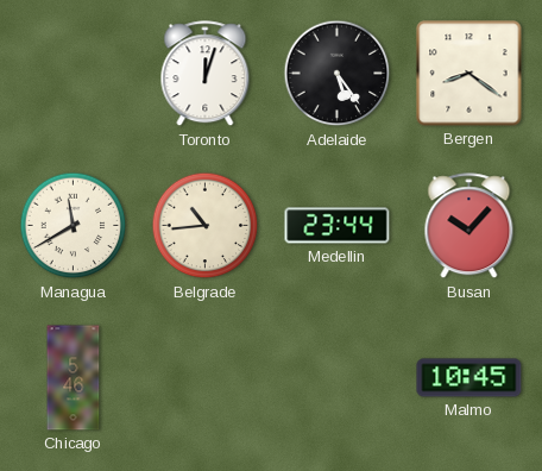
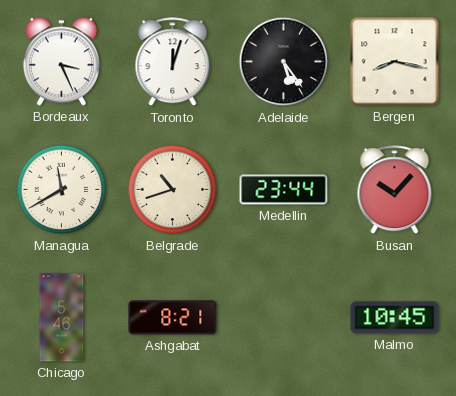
Bordeaux: none -> 3:26 (61, 62)
Bergen: 8:21 -> 8:17 (395, 62)
Belgrade: 10:44 -> 10:42 (173, 190)
Ashgabat: none -> 8:21 (173, 318)
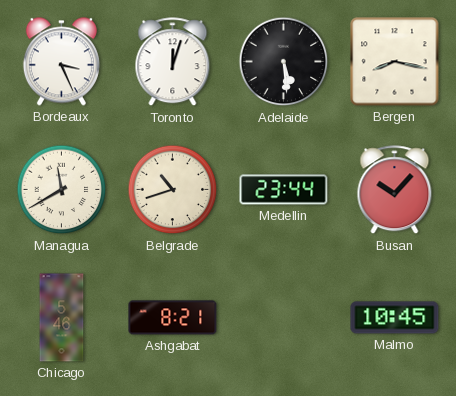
Adelaide: 5:24 -> 5:29 (284, 62)
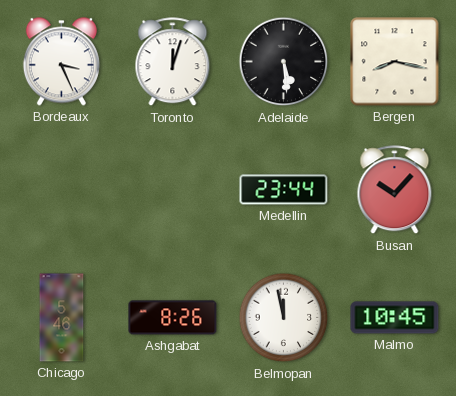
Managua: 11:40 -> none (62, 190)
Belgrade: 10:42 -> none (173, 190)
Ashgabat: 8:21 -> 8:26 (173, 318)
Belmopan: none -> 11:58 (284, 318)
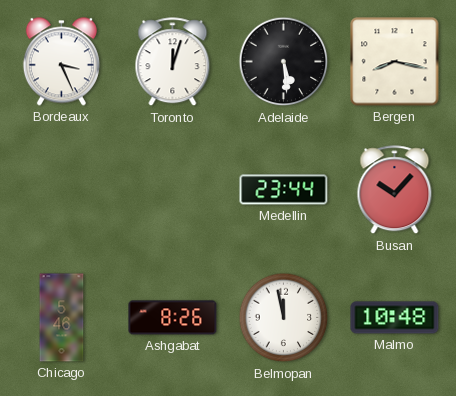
Malmo: 10:45 -> 10:48 (395, 318)
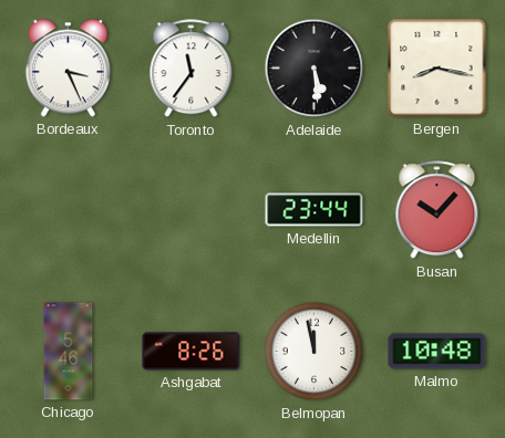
Toronto: 12:03 -> 11:36 (192, 69)
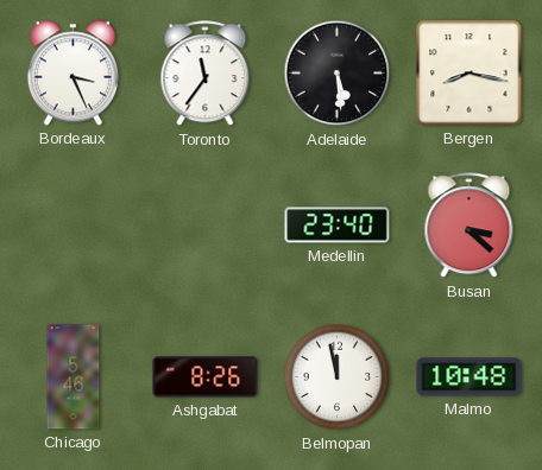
Medellin: 23:44 -> 23:40 (338, 226)
Busan: 10:07 -> 3:22 (469, 226)
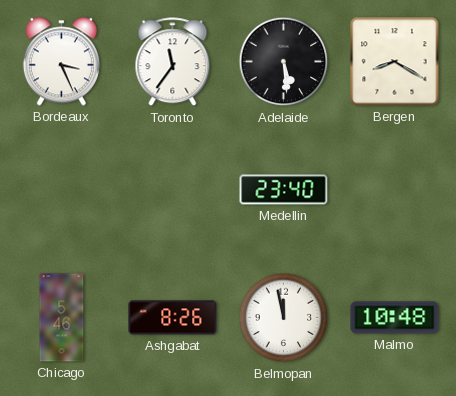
Bergen: 8:17 -> 8:20 (395, 62)
Busan: 3:22 -> none (469, 226)
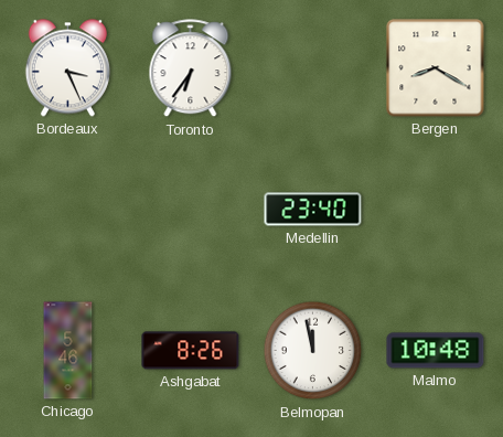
Toronto: 11:36 -> 6:36 (191, 68)
Adelaide: 5:29 -> none (284, 62)
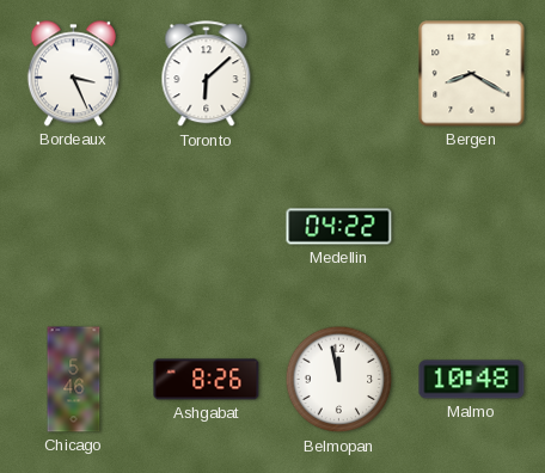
Toronto: 6:36 -> 6:08 (207, 74)
Medellin: 23:40 -> 04:22 (339, 227)
